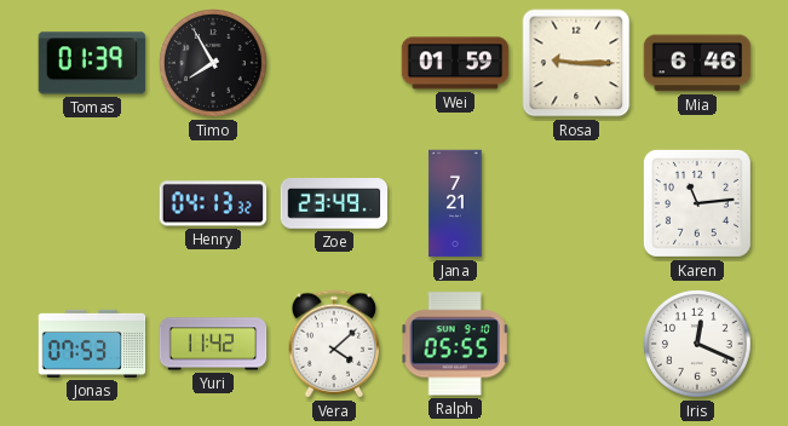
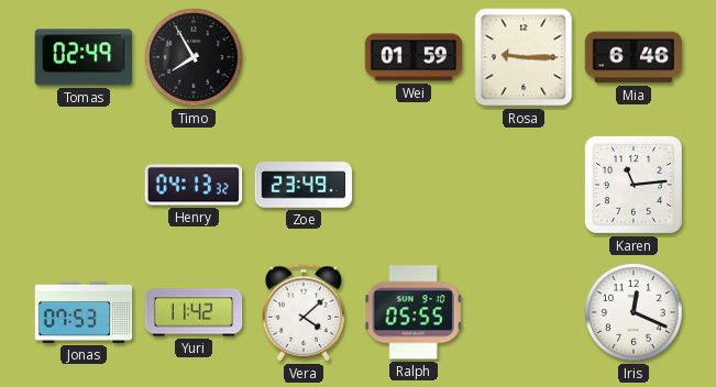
Tomas: 01:39 -> 02:49 (84, 57)
Jana: 7:21 -> none (455, 203)
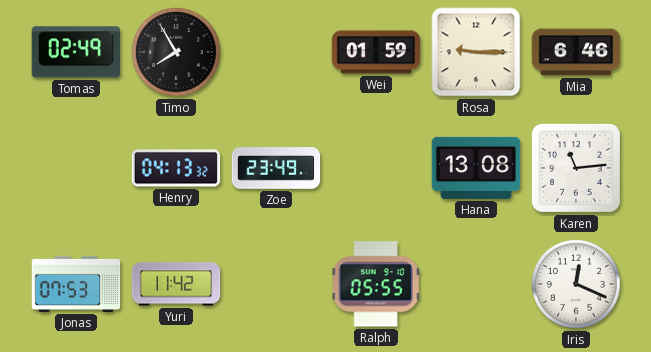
Hana: none -> 13:08 (476, 168)
Vera: 4:08 -> none (304, 312)
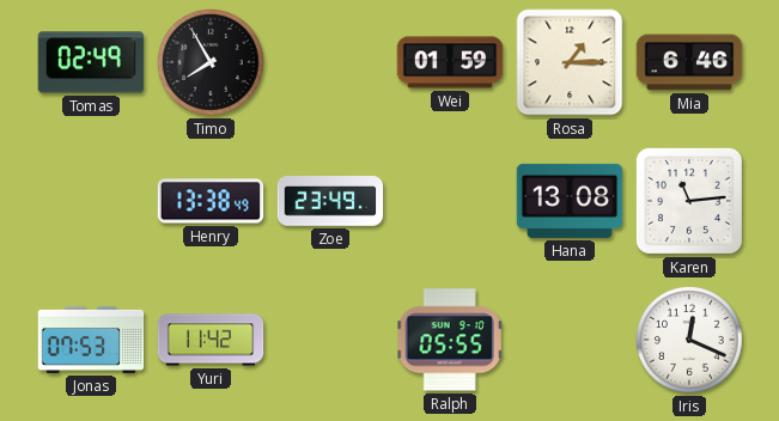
Rosa: 9:15 -> 1:15 (570, 62)
Henry: 04:13 -> 13:38 (211, 201)
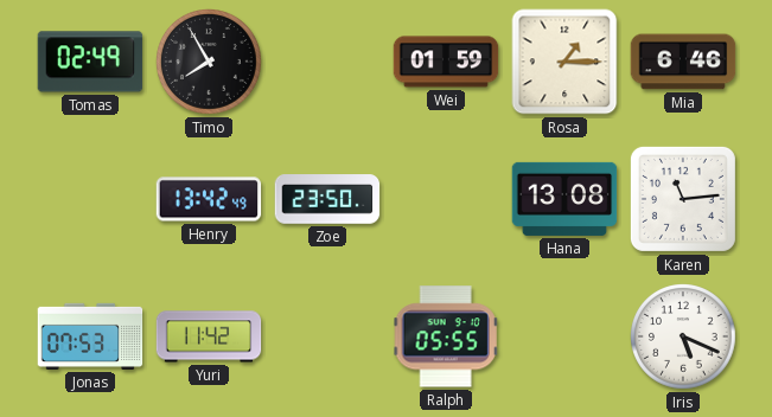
Henry: 13:38 -> 13:42 (209, 199)
Zoe: 23:49 -> 23:50 (327, 199)
Iris: 12:19 -> 5:19 (684, 338)
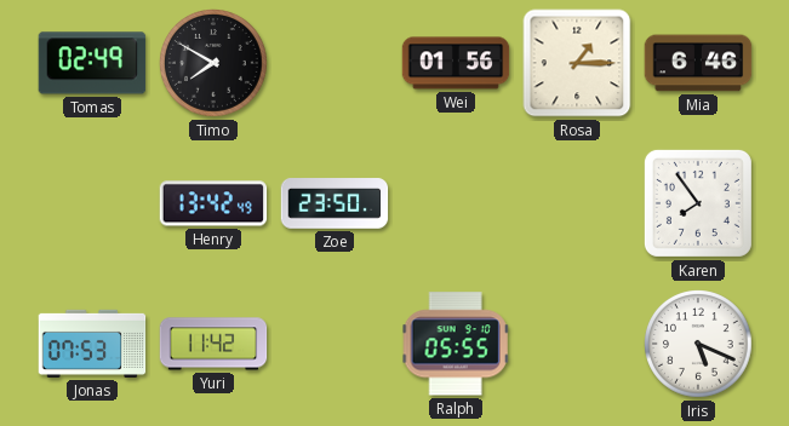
Timo: 7:55 -> 7:50 (215, 64)
Wei: 01:59 -> 01:56 (456, 63)
Hana: 13:08 -> none (564, 199)
Karen: 11:14 -> 7:54 (698, 203)
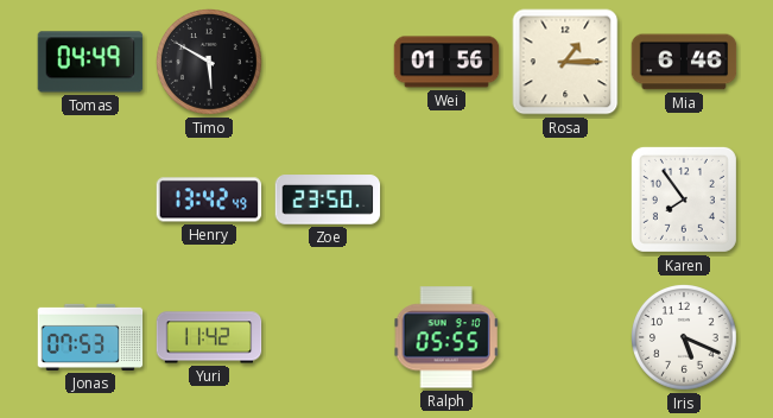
Tomas: 02:49 -> 04:49 (90, 62)
Timo: 7:50 -> 5:50 (210, 63)
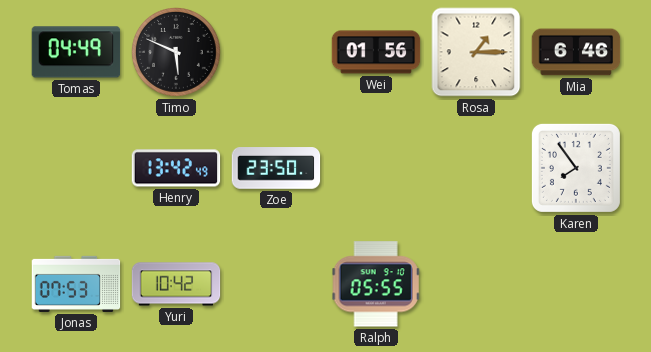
Timo: 5:50 -> 5:49 (177, 53)
Yuri: 11:42 -> 10:42 (176, 284)
Iris: 5:19 -> none (685, 338)
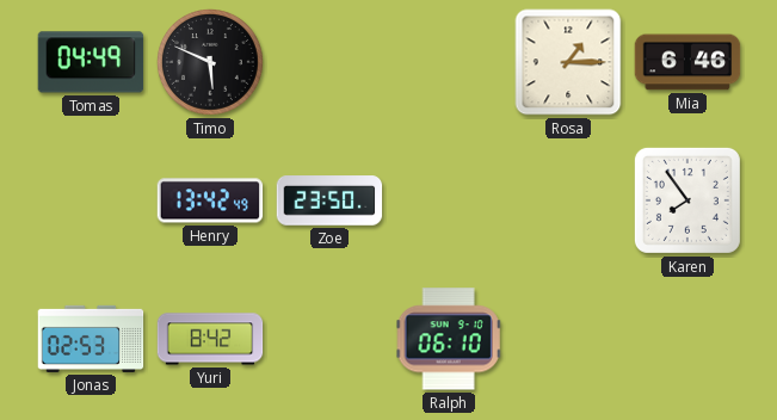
Wei: 01:56 -> none (376, 52)
Jonas: 07:53 -> 02:53 (91, 339)
Yuri: 10:42 -> 8:42 (210, 339)
Ralph: 05:55 -> 06:10 (449, 339)
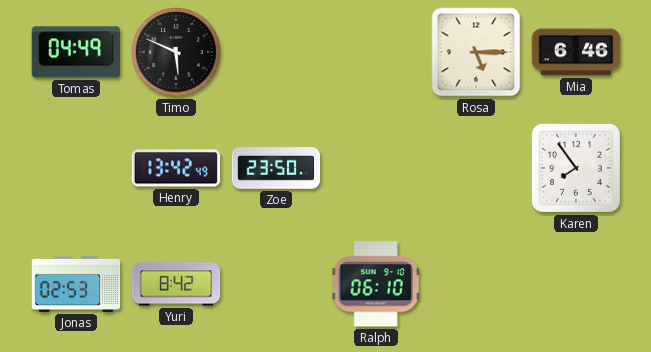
Rosa: 1:15 -> 5:15 (476, 52)
